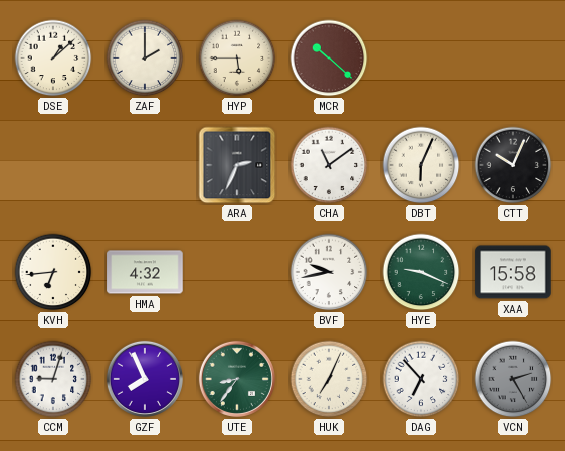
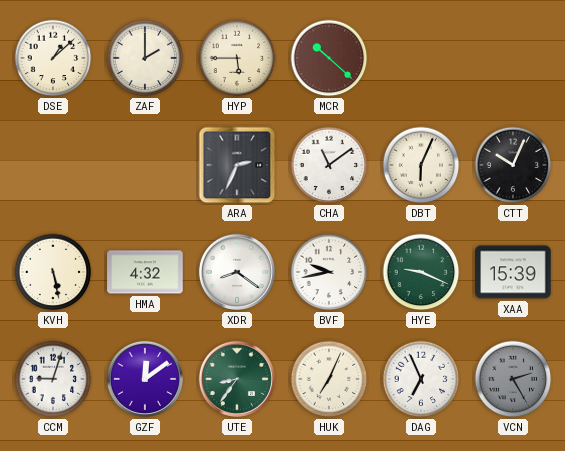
KVH: 6:44 -> 5:28 (53, 272)
XDR: none -> 8:21 (237, 272)
XAA: 15:58 -> 15:39 (513, 272)
GZF: 7:56 -> 12:09 (145, 379)
DAG: 6:53 -> 6:56 (421, 379)
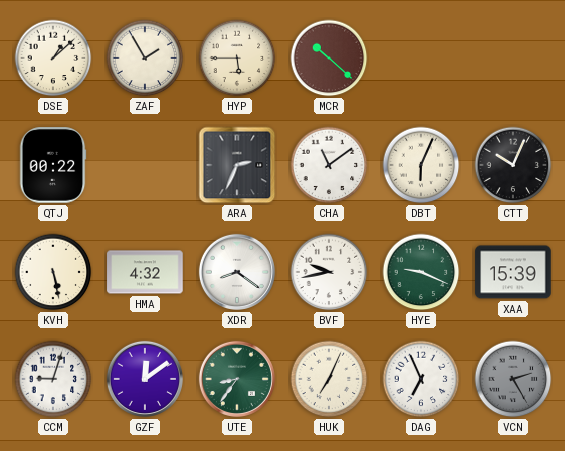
ZAF: 2:00 -> 1:55 (145, 58)
QTJ: none -> 00:22 (53, 165)
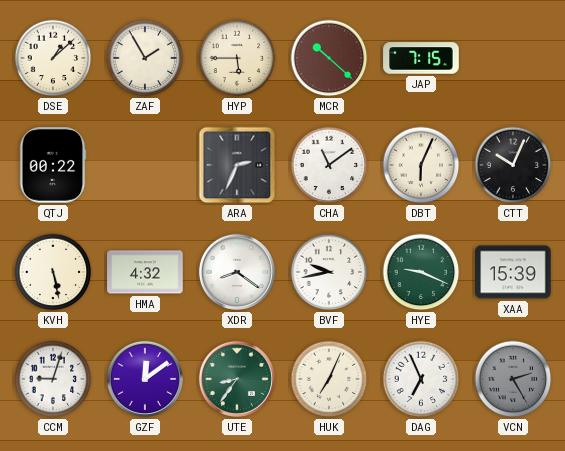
JAP: none -> 7:15 (421, 58)
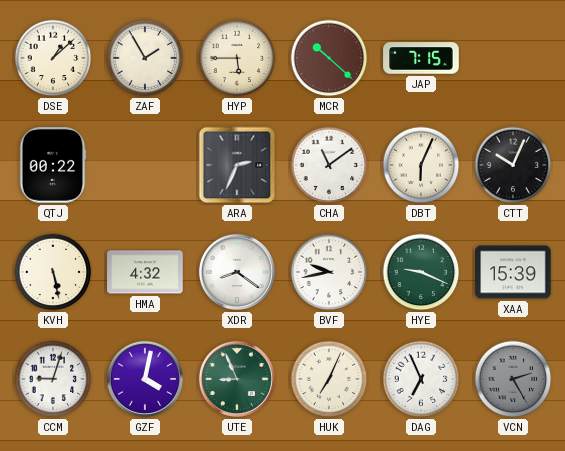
GZF: 12:09 -> 4:02 (145, 379)
UTE: 8:36 -> 8:56 (237, 379)
